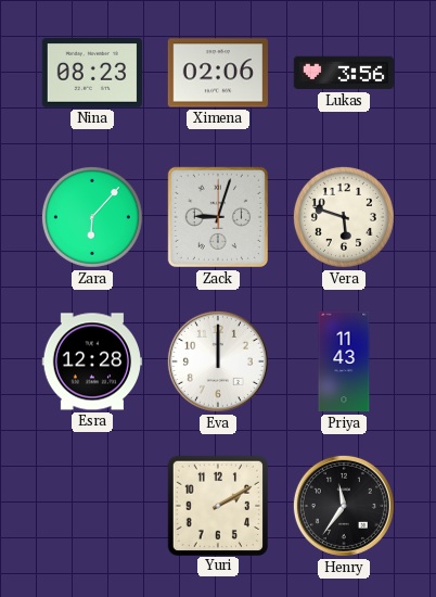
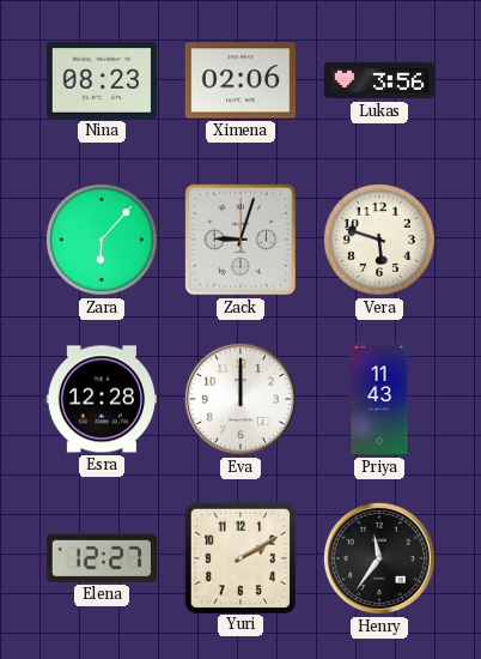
Elena: none -> 12:27 (101, 558)
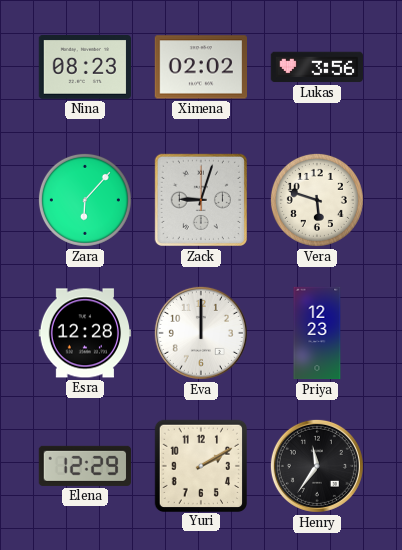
Ximena: 02:06 -> 02:02 (200, 67)
Priya: 11:43 -> 12:23 (317, 333)
Elena: 12:27 -> 12:29 (84, 466)
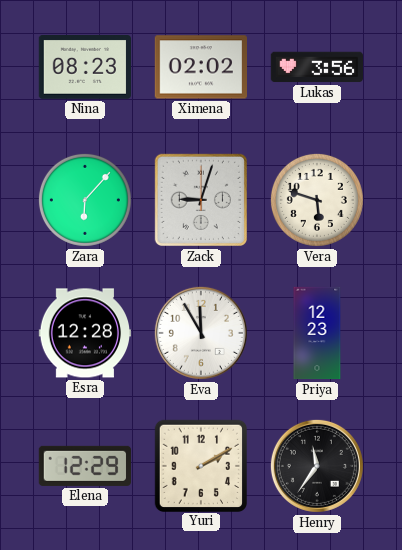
Eva: 12:00 -> 11:55 (201, 333)
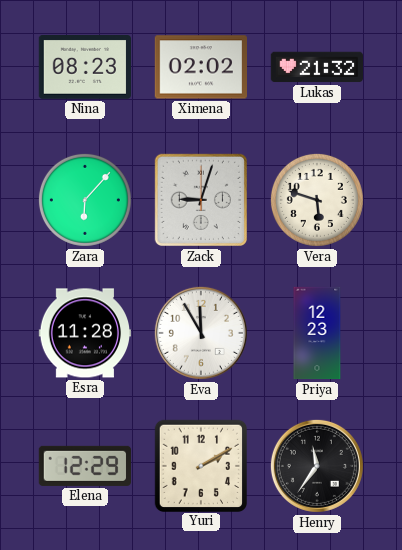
Lukas: 3:56 -> 21:32 (316, 67)
Esra: 12:28 -> 11:28 (84, 333)
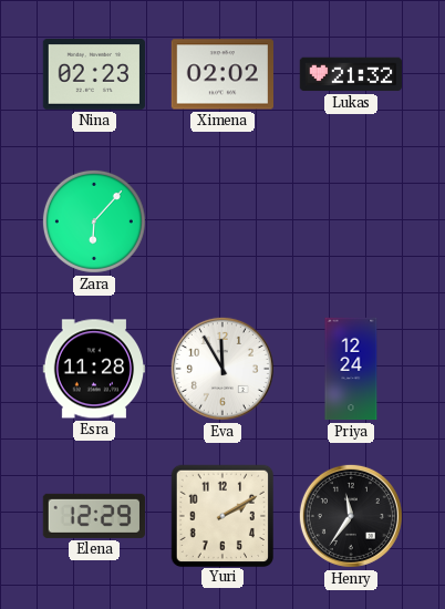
Nina: 08:23 -> 02:23 (93, 75)
Zack: 9:03 -> none (201, 200)
Vera: 5:48 -> none (317, 200)
Priya: 12:23 -> 12:24 (351, 369)
